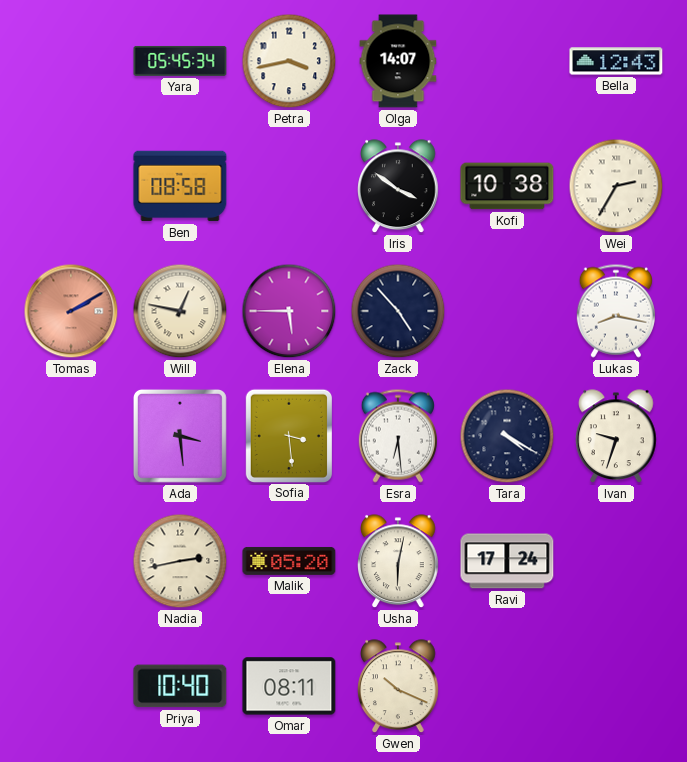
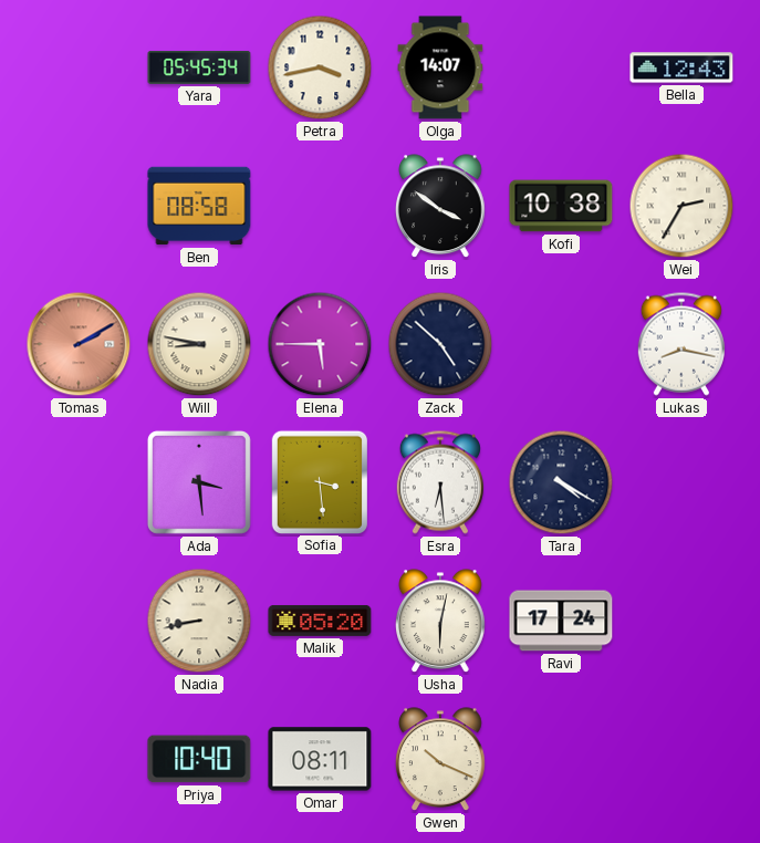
Will: 12:47 -> 8:47 (199, 344)
Zack: 4:53 -> 4:52 (440, 344)
Ivan: 9:33 -> none (616, 437)
Nadia: 2:43 -> 8:43 (199, 621)
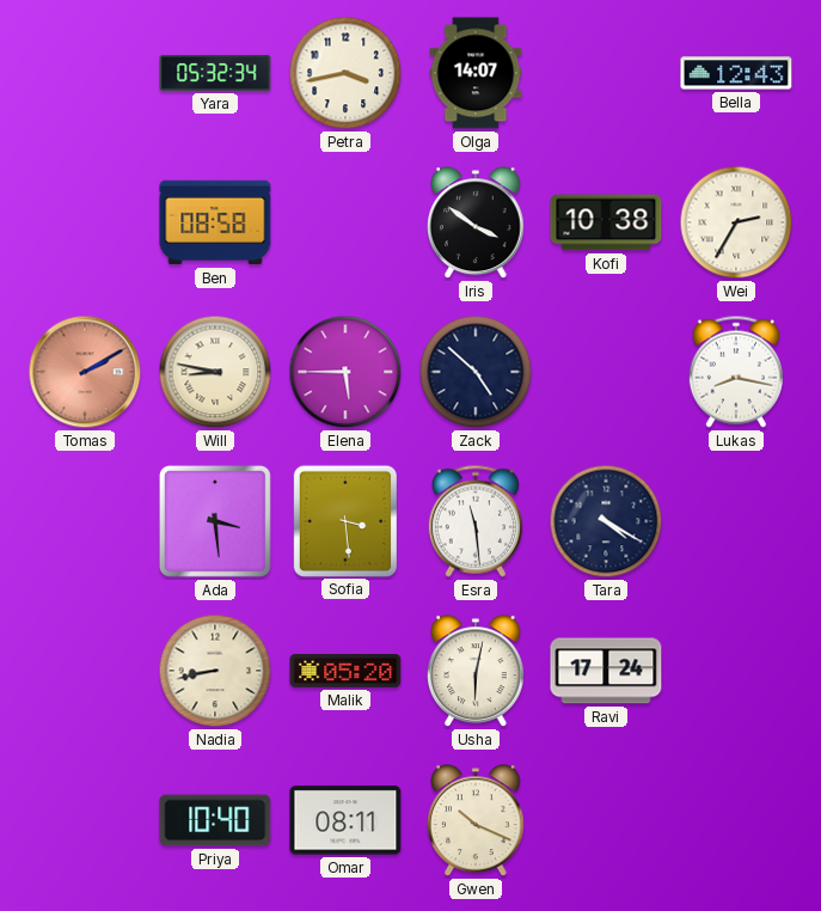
Yara: 05:45 -> 05:32 (215, 73)
Esra: 6:29 -> 11:29 (476, 521)
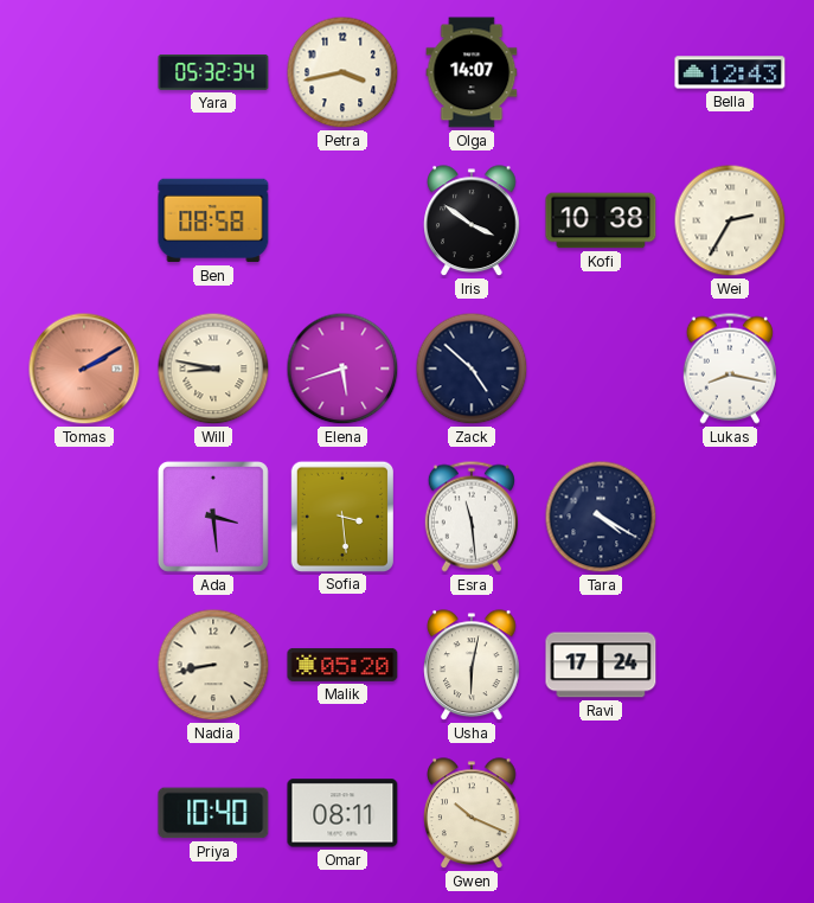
Elena: 5:45 -> 5:42 (342, 369)
